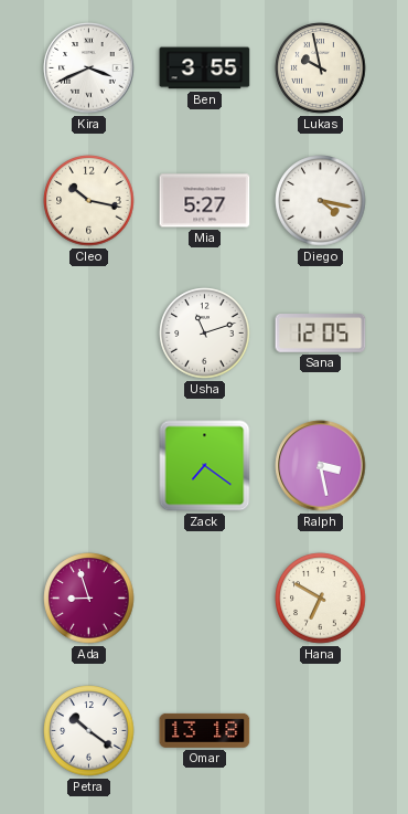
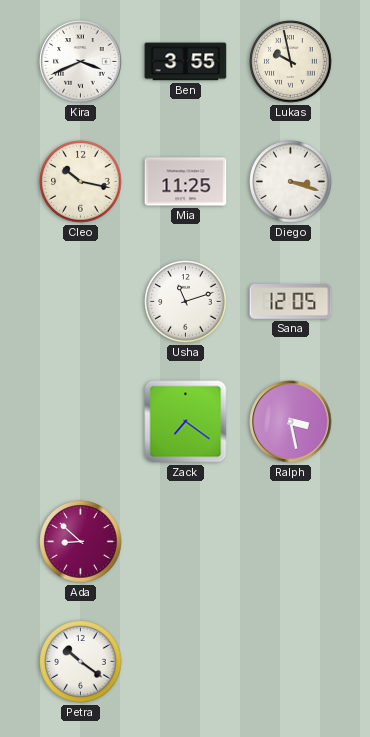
Mia: 5:27 -> 11:25 (186, 182)
Diego: 4:17 -> 3:18 (291, 182)
Ada: 8:57 -> 8:52 (81, 542)
Hana: 6:50 -> none (321, 599)
Omar: 13:18 -> none (205, 730)
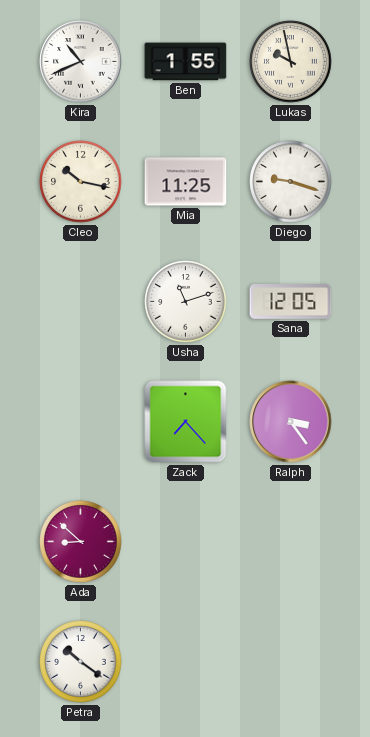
Kira: 3:41 -> 10:41 (81, 62)
Ben: 3:55 -> 1:55 (186, 62)
Diego: 3:18 -> 9:18 (291, 182)
Zack: 7:21 -> 7:23 (186, 422)
Ralph: 3:28 -> 3:24 (291, 422)
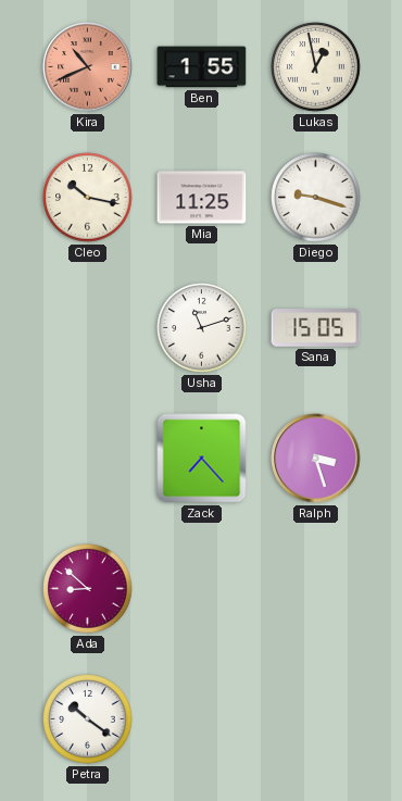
Kira dial: white -> salmon (88, 67)
Lukas: 9:58 -> 12:58 (316, 67)
Sana: 12:05 -> 15:05 (316, 328)
Ralph: 3:24 -> 3:27 (316, 459)
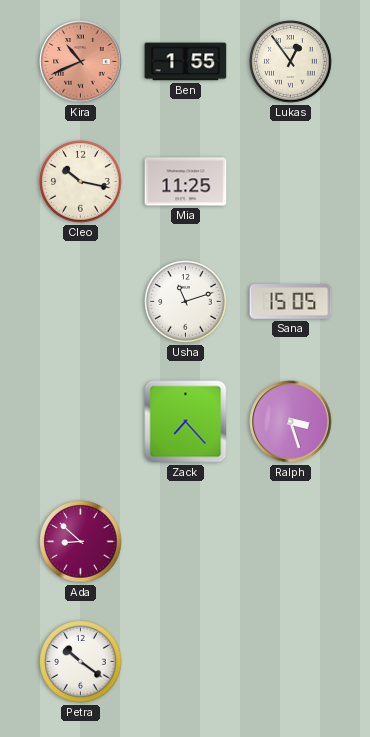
Lukas: 12:58 -> 12:54 (291, 62)
Diego: 9:18 -> none (316, 198)
